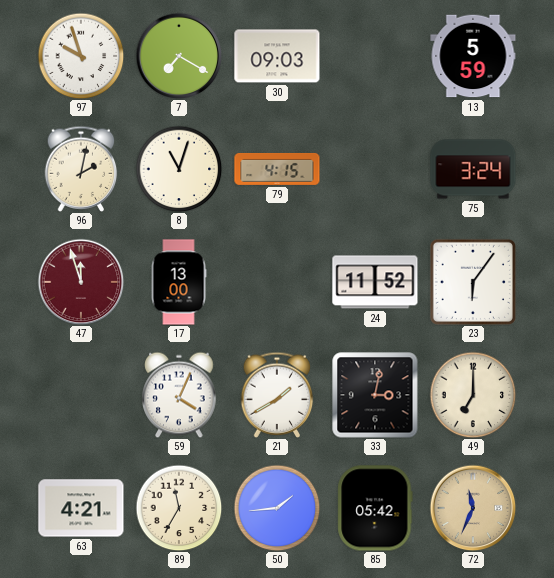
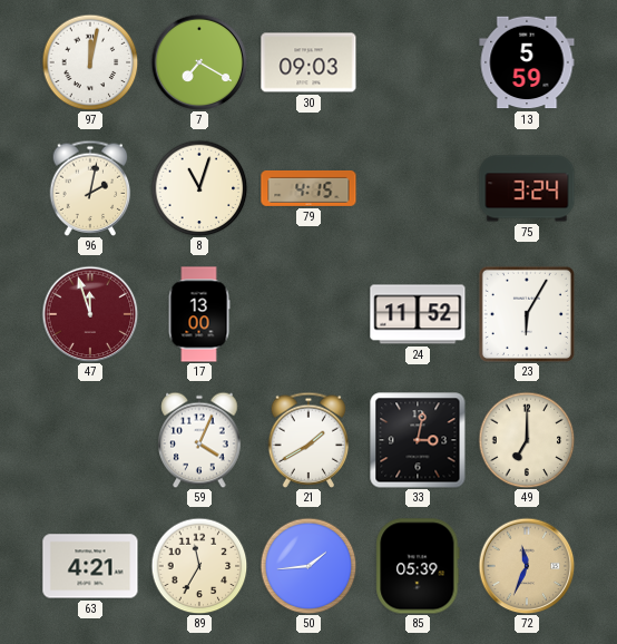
97: 9:57 -> 12:02 (90, 62)
23: 6:06 -> 6:05 (527, 314)
85: 05:42 -> 05:39 (418, 566)
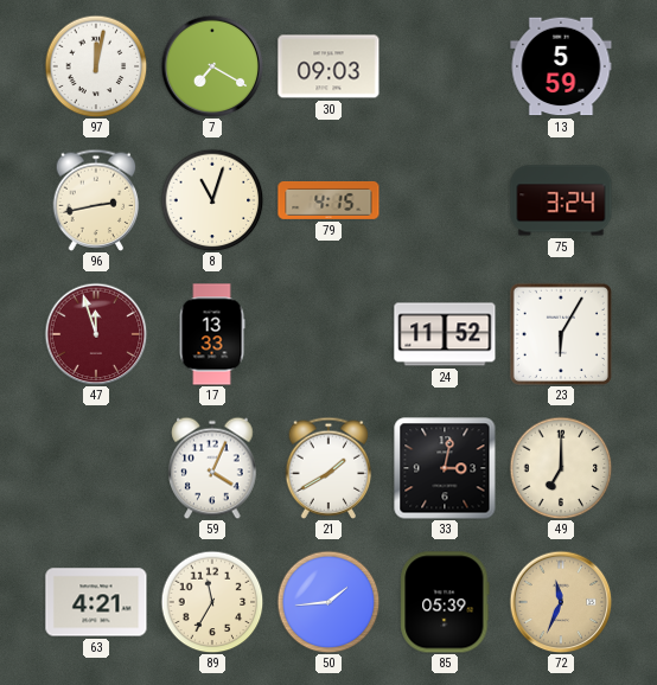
96: 2:02 -> 2:43 (96, 200)
17: 13:00 -> 13:33 (212, 334)
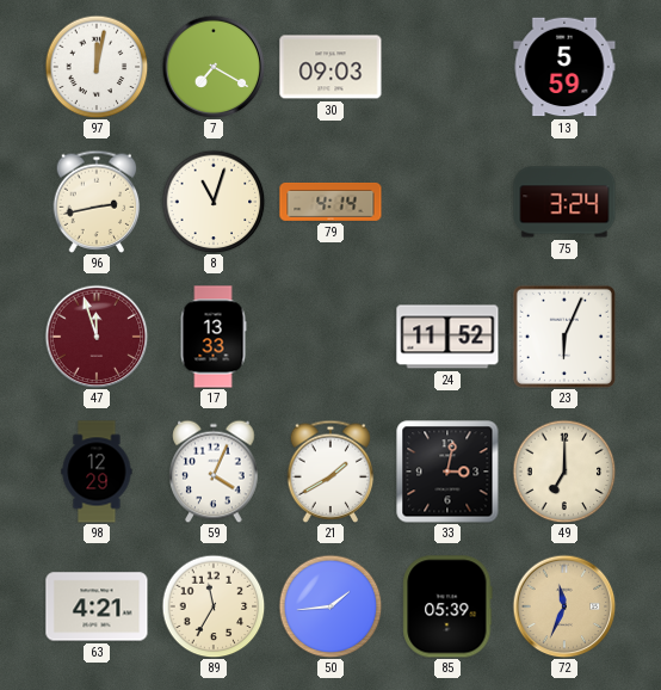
79: 4:15 -> 4:14 (330, 202)
23: 6:05 -> 6:04 (564, 337)
98: none -> 12:29 (97, 472)
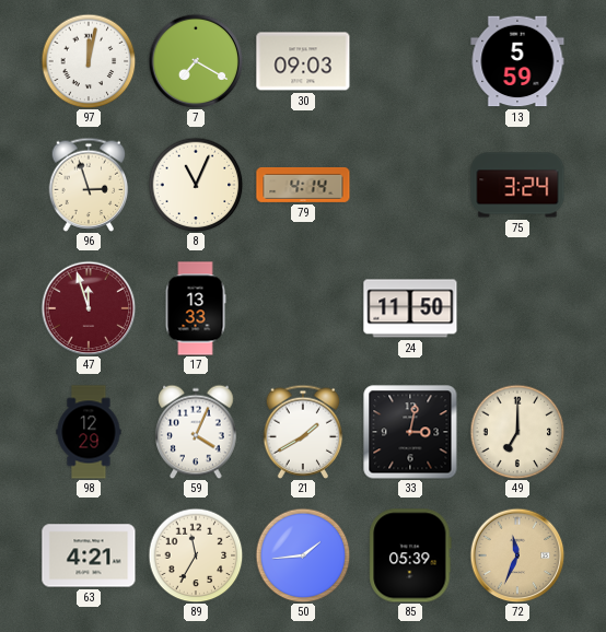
96: 2:43 -> 2:57 (89, 185)
8: 11:03 -> 11:04 (196, 185)
24: 11:52 -> 11:50 (410, 308)
23: 6:04 -> none (564, 337)
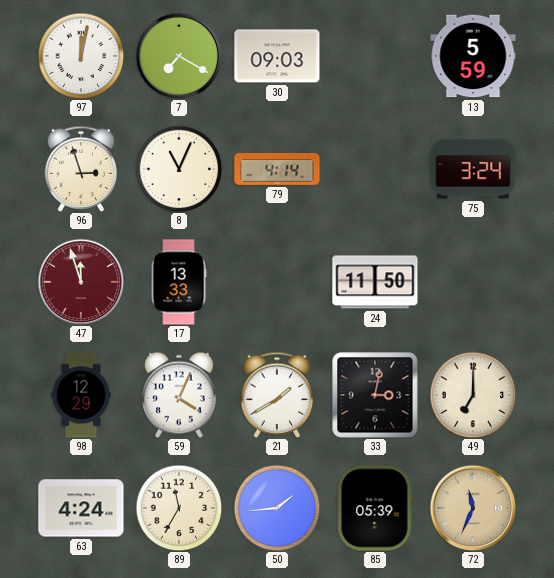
63: 4:21 -> 4:24 (81, 508)
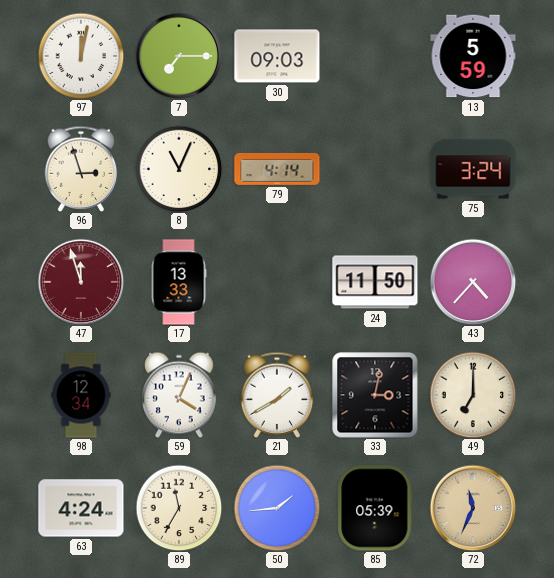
7: 7:20 -> 7:15 (179, 56)
43: none -> 4:37 (473, 282)
98: 12:29 -> 12:34 (81, 395)
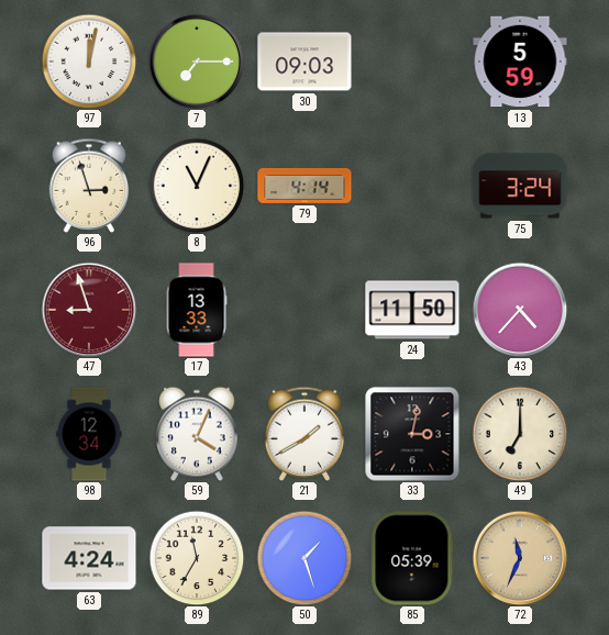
47: 11:57 -> 8:57 (89, 310)
50: 1:44 -> 1:27 (304, 558)
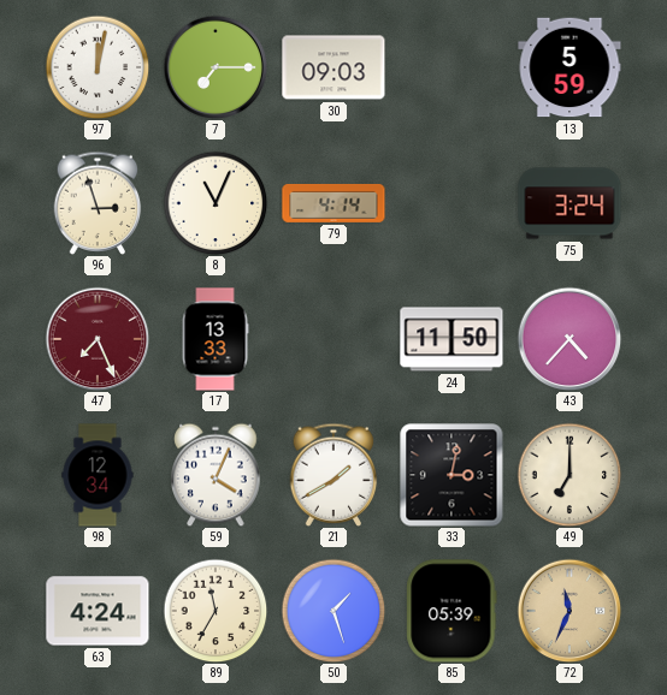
47: 8:57 -> 7:26 (98, 339)
